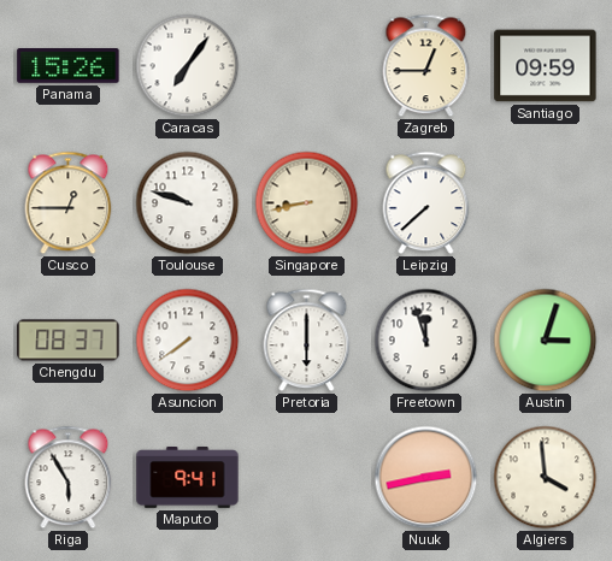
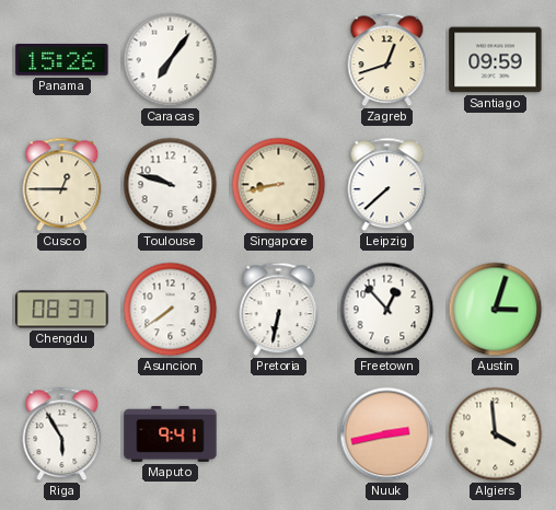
Zagreb: 12:45 -> 12:42 (387, 60)
Pretoria: 6:00 -> 6:32 (279, 310)
Freetown: 11:57 -> 12:53 (387, 310)
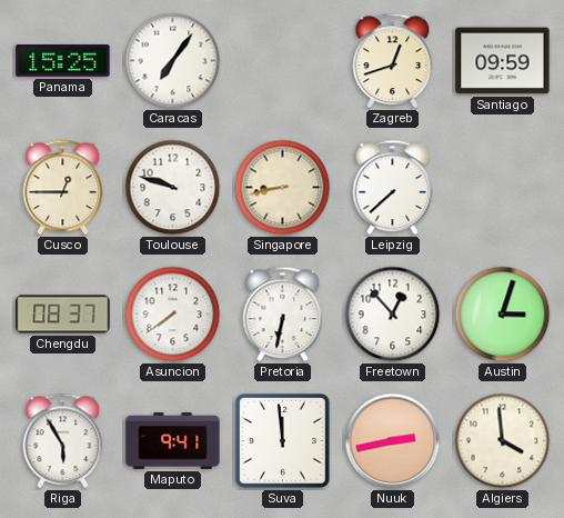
Panama: 15:26 -> 15:25 (63, 61)
Suva: none -> 11:59 (283, 441)
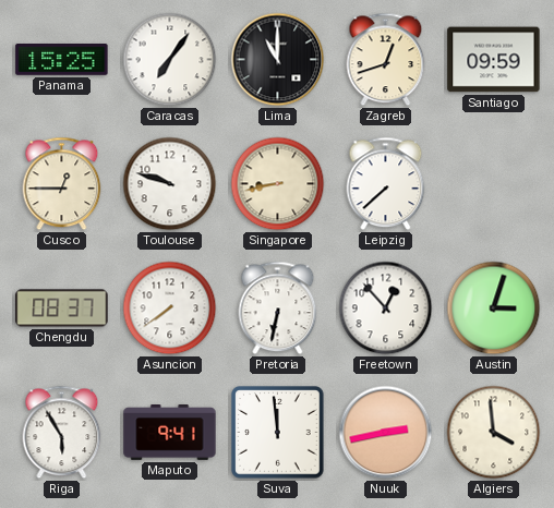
Lima: none -> 11:00 (278, 60)
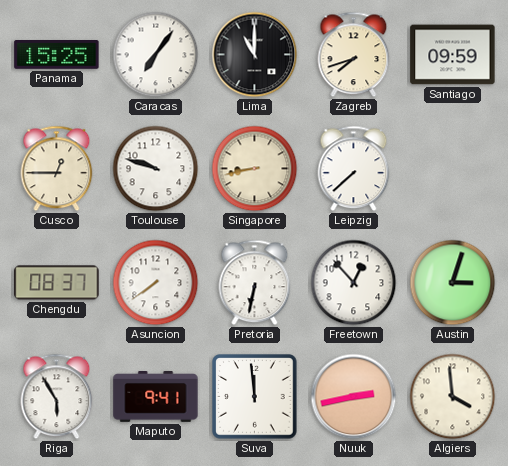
Zagreb: 12:42 -> 7:42 (354, 55)
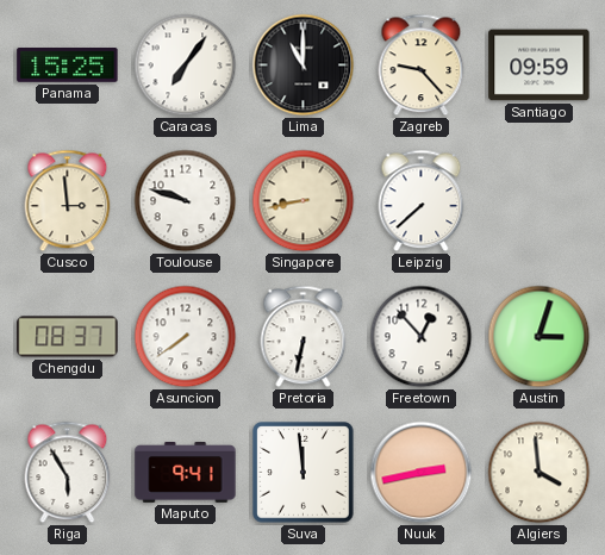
Zagreb: 7:42 -> 9:23 (422, 66)
Cusco: 12:45 -> 2:59 (68, 201)
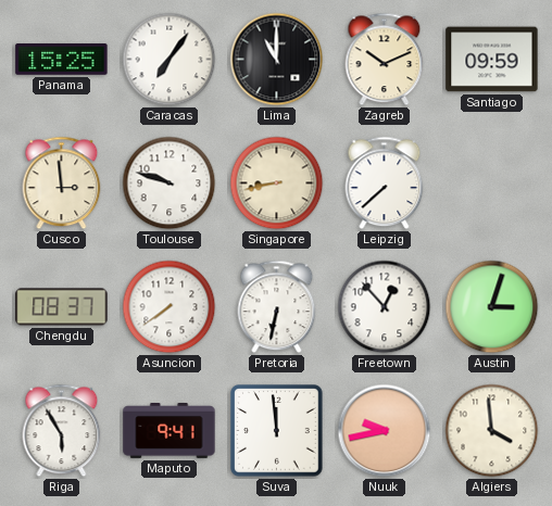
Zagreb: 9:23 -> 10:11 (385, 60)
Nuuk: 2:43 -> 9:43 (385, 431)
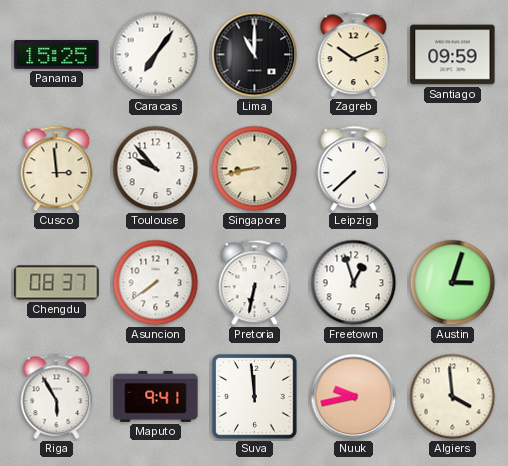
Toulouse: 9:48 -> 9:53 (156, 169)
Freetown: 12:53 -> 12:57 (354, 283)
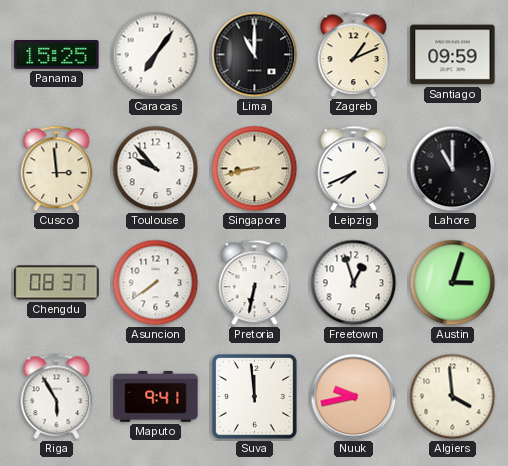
Zagreb: 10:11 -> 1:11 (354, 55)
Leipzig: 7:38 -> 7:41 (354, 169)
Lahore: none -> 11:00 (453, 169)
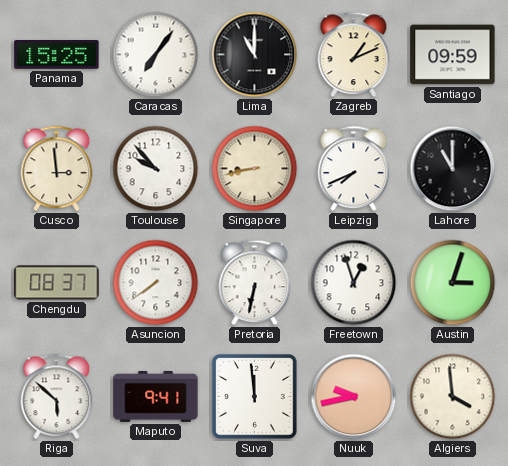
Riga: 5:55 -> 5:52 (57, 397)
